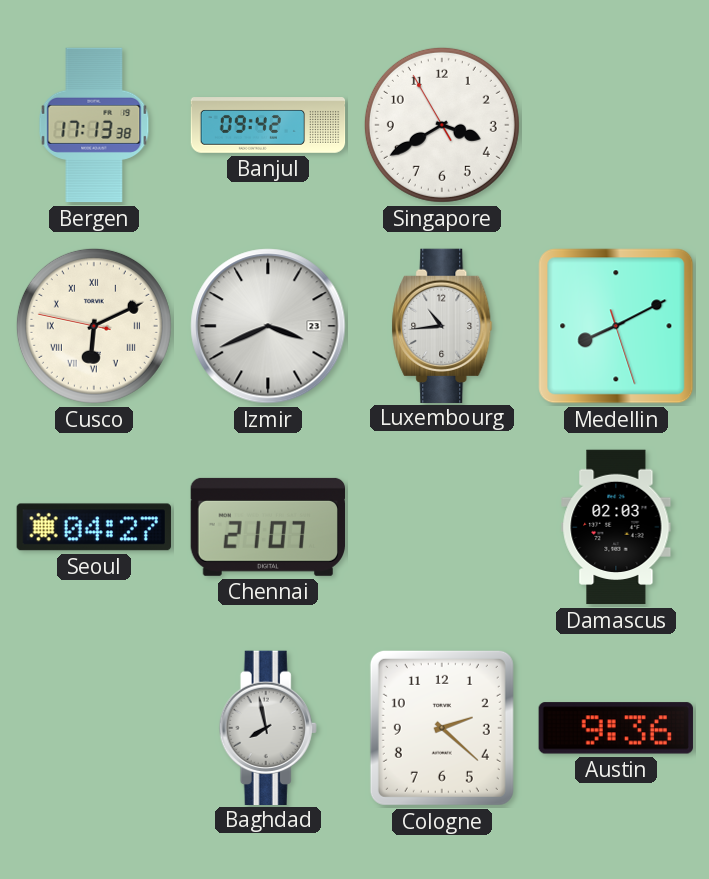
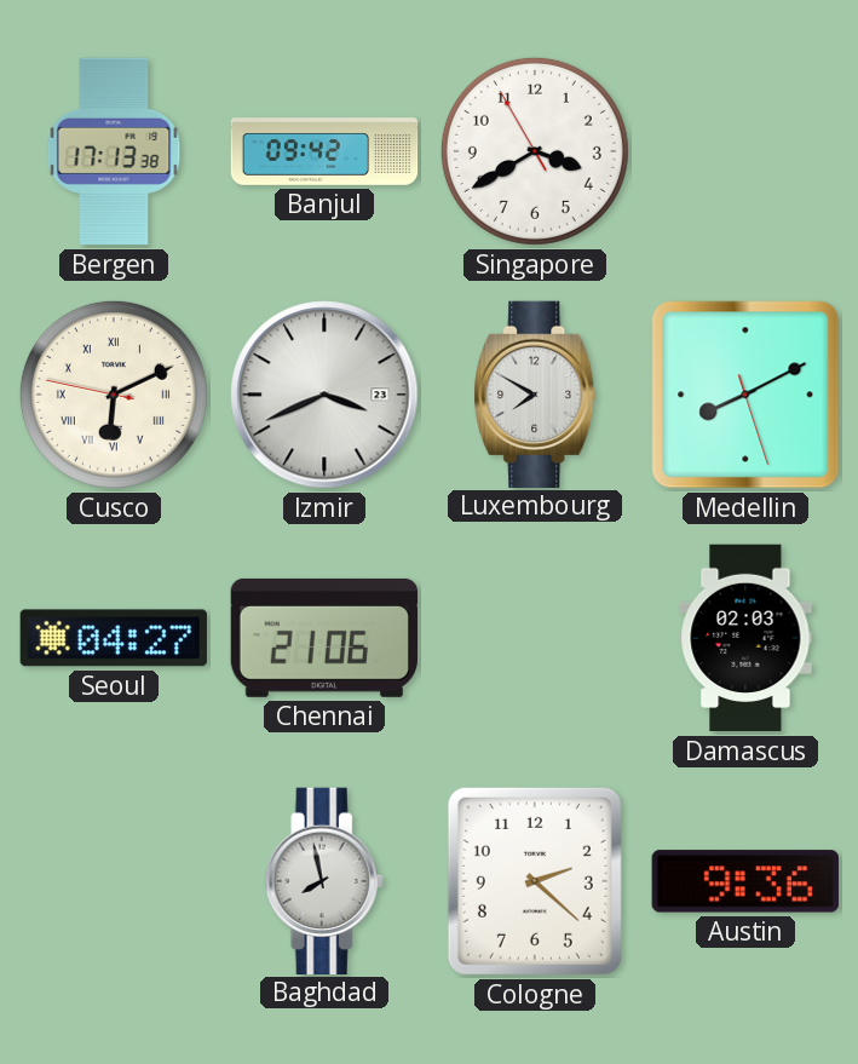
Luxembourg: 10:44 -> 7:50 (535, 393)
Chennai: 21:07 -> 21:06 (323, 638)
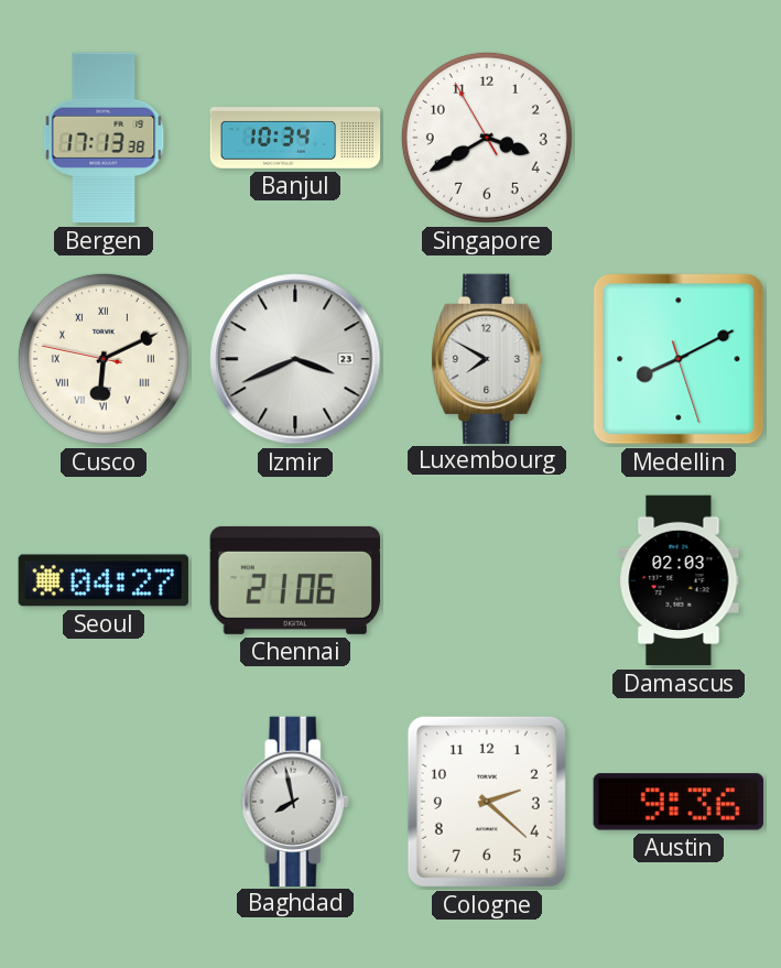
Banjul: 09:42 -> 10:34 (295, 138)
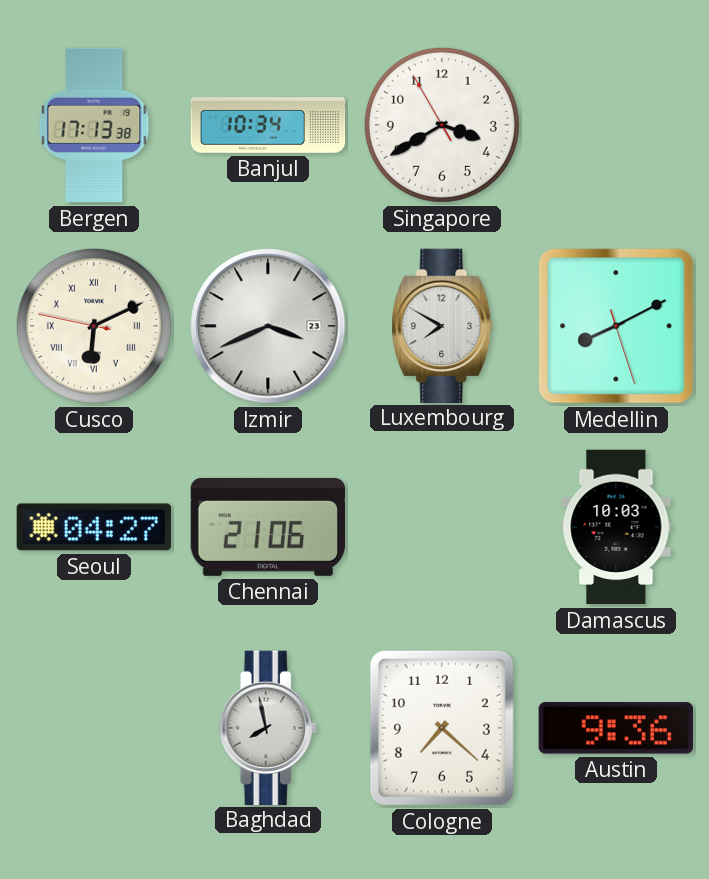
Damascus: 02:03 -> 10:03 (616, 527)
Cologne: 2:22 -> 7:22 (442, 728)
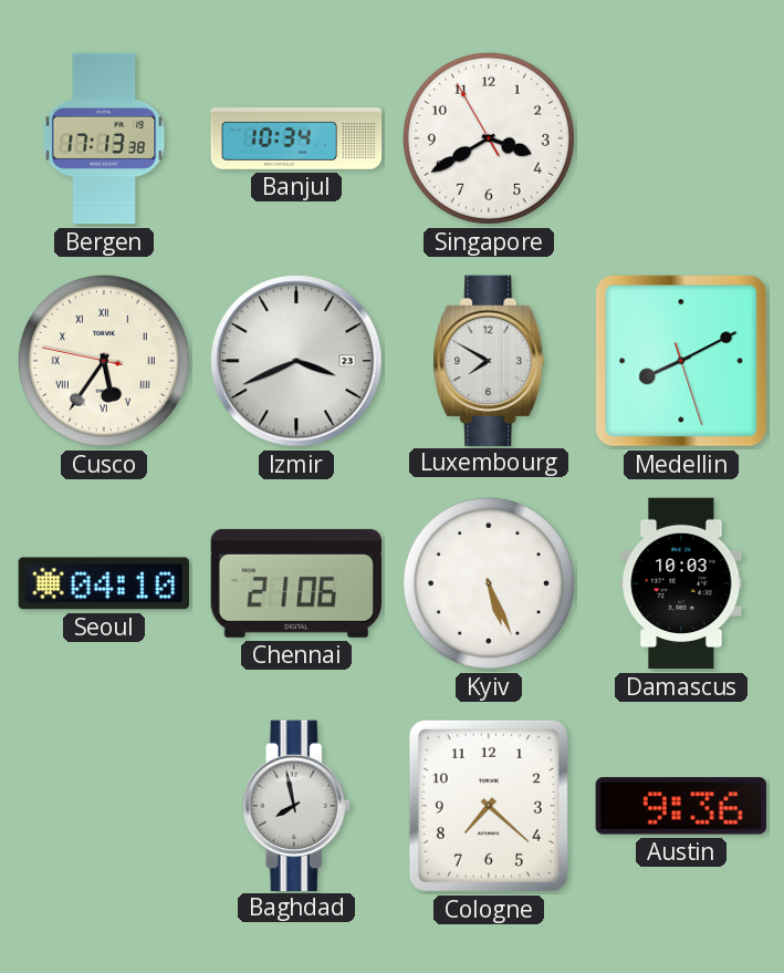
Cusco: 6:10 -> 5:35 (104, 361)
Seoul: 04:27 -> 04:10 (104, 583)
Kyiv: none -> 5:26 (489, 583)
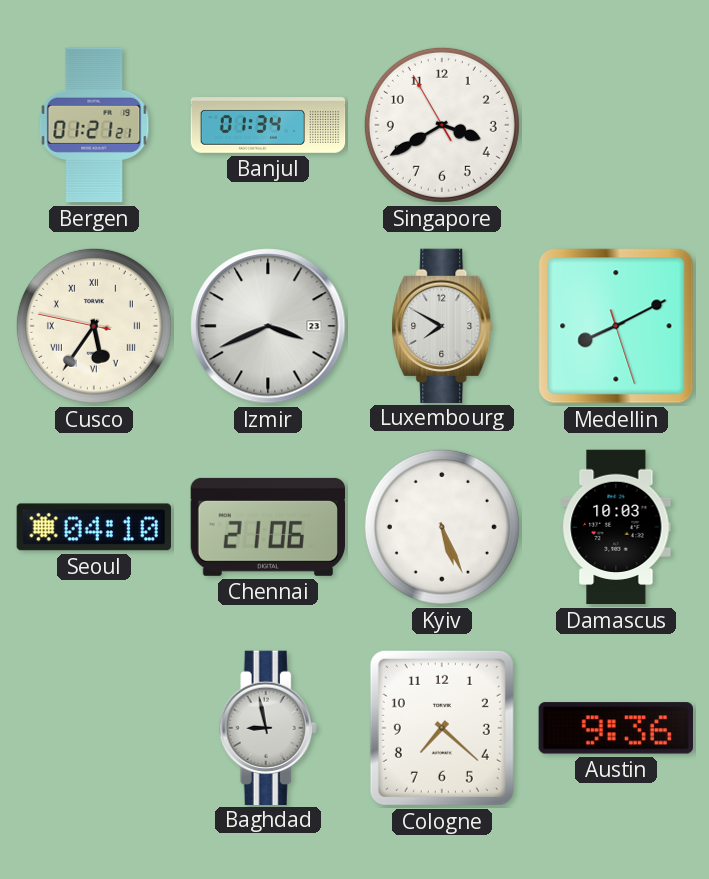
Bergen: 17:13 -> 01:21 (94, 125)
Banjul: 10:34 -> 01:34 (268, 125)
Baghdad: 7:58 -> 8:58 (268, 727)
